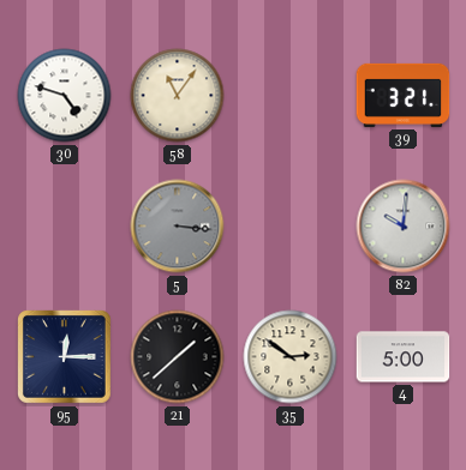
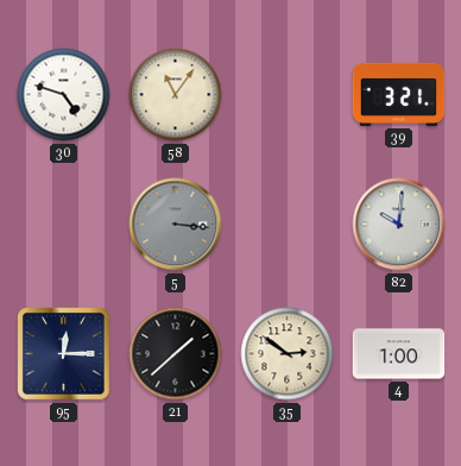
4: 5:00 -> 1:00 (399, 354)
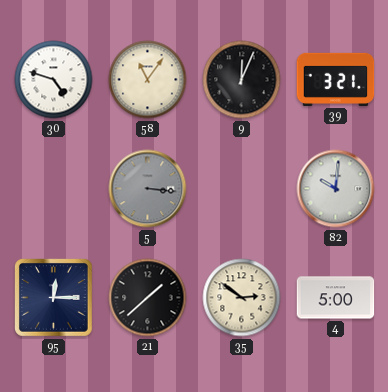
9: none -> 12:04 (242, 80)
4: 1:00 -> 5:00 (336, 298)
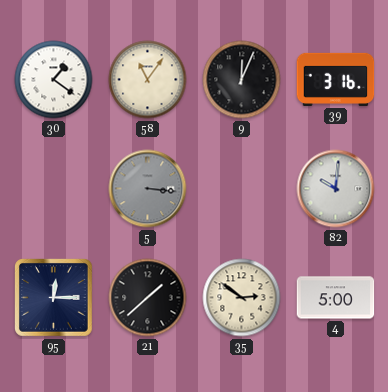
30: 4:48 -> 1:21 (54, 80)
39: 3:21 -> 3:16 (336, 79)
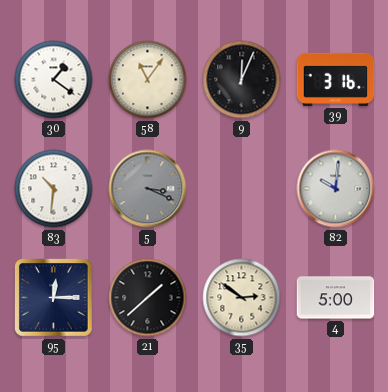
83: none -> 10:31 (54, 189)
5: 3:16 -> 3:19 (148, 189)
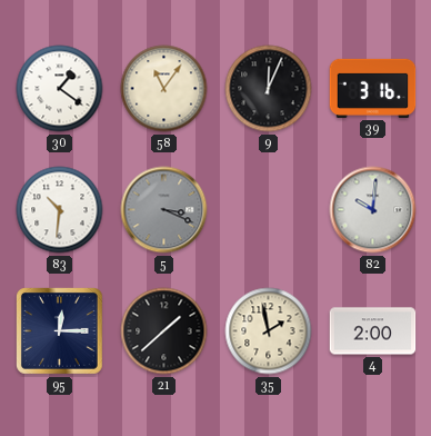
35: 2:51 -> 1:58 (269, 331)
4: 5:00 -> 2:00 (373, 331)
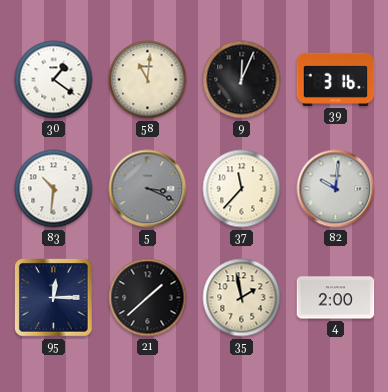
58: 11:06 -> 11:01 (148, 80)
37: none -> 11:37 (242, 189)
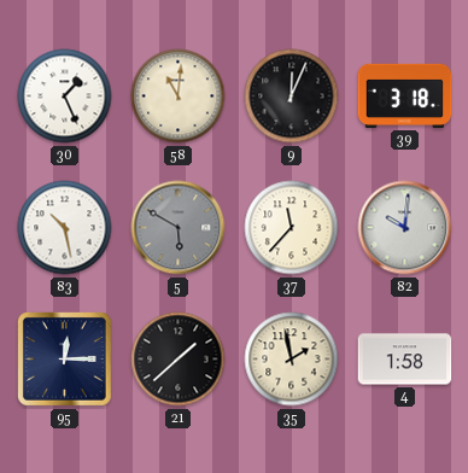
30: 1:21 -> 1:26 (65, 97)
39: 3:16 -> 3:18 (405, 95)
83: 10:31 -> 10:28 (65, 228)
5: 3:19 -> 5:50 (179, 228)
4: 2:00 -> 1:58 (405, 360)
